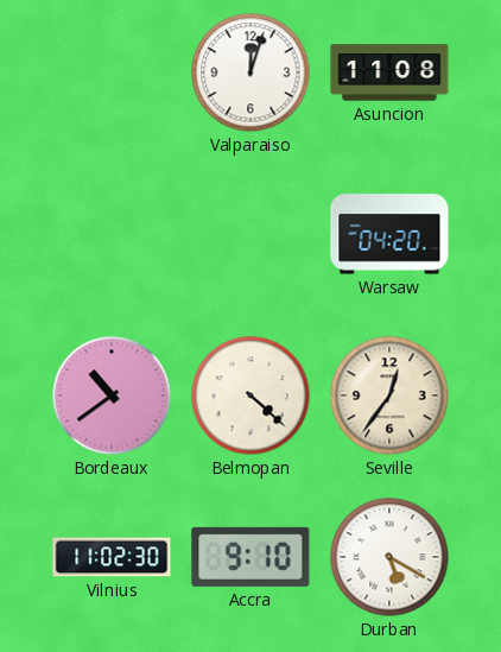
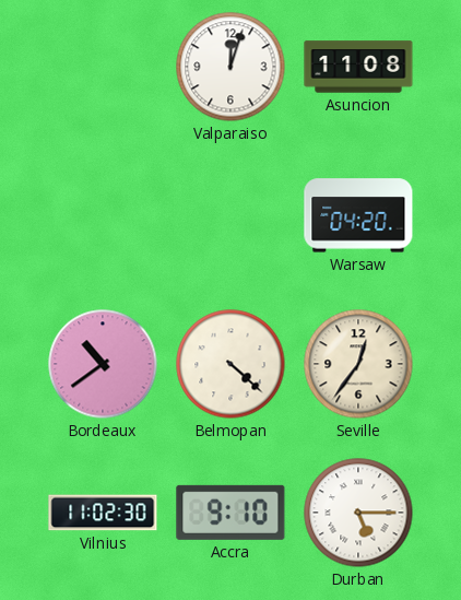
Durban: 5:20 -> 5:15 (358, 513)
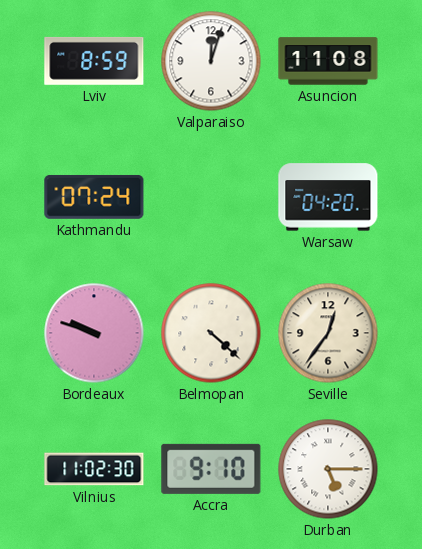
Lviv: none -> 8:59 (94, 61)
Kathmandu: none -> 07:24 (94, 197)
Bordeaux: 10:39 -> 9:48 (94, 333)
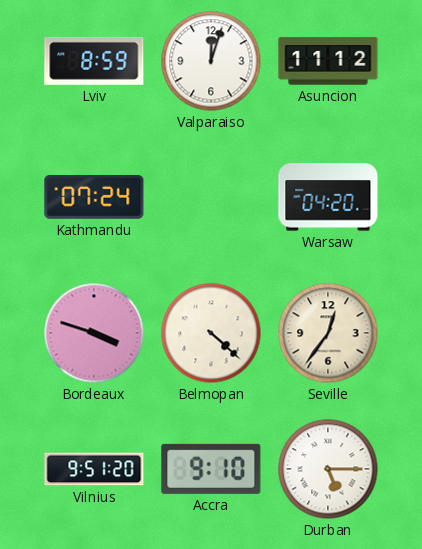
Asuncion: 11:08 -> 11:12 (328, 61)
Bordeaux: 9:48 -> 3:48 (94, 333)
Vilnius: 11:02 -> 9:51 (94, 469)
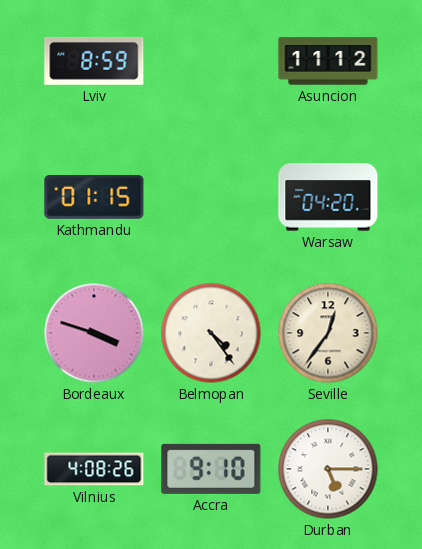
Valparaiso: 12:03 -> none (211, 61)
Kathmandu: 07:24 -> 01:15 (94, 197)
Belmopan: 4:22 -> 4:24 (211, 333)
Vilnius: 9:51 -> 4:08 (94, 469)
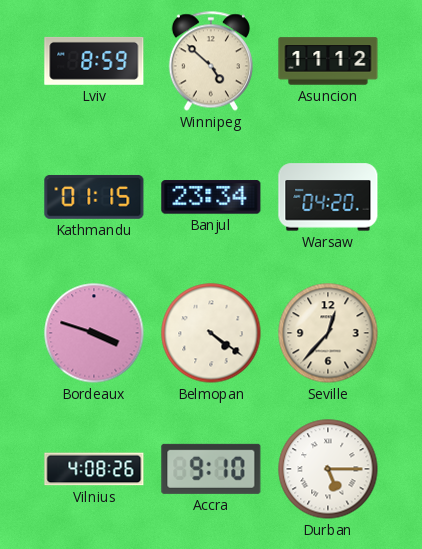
Winnipeg: none -> 4:52 (211, 61)
Banjul: none -> 23:34 (211, 197)
Belmopan: 4:24 -> 4:21 (211, 333)
Seville: 12:36 -> 12:37 (328, 333)
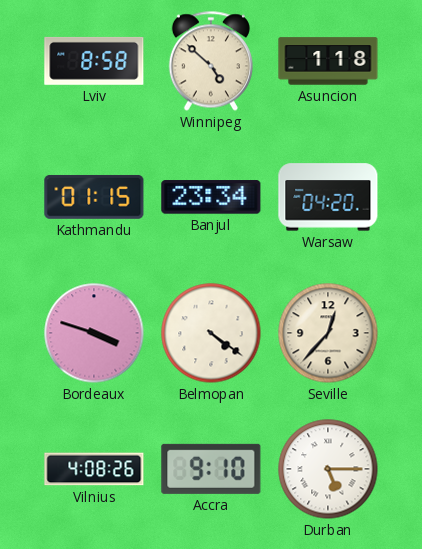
Lviv: 8:59 -> 8:58 (94, 61)
Asuncion: 11:12 -> 1:18 (328, 61)
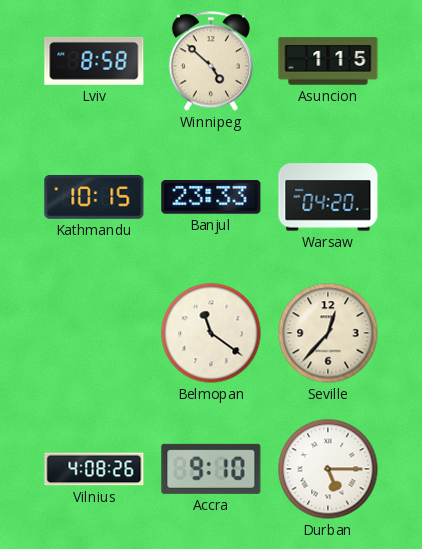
Asuncion: 1:18 -> 1:15 (328, 61)
Kathmandu: 01:15 -> 10:15 (94, 197)
Banjul: 23:34 -> 23:33 (211, 197)
Bordeaux: 3:48 -> none (94, 333)
Belmopan: 4:21 -> 11:21 (211, 333)
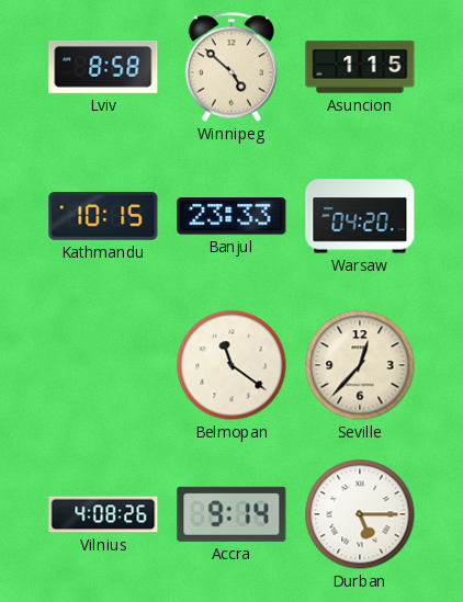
Accra: 9:10 -> 9:14 (231, 514)
